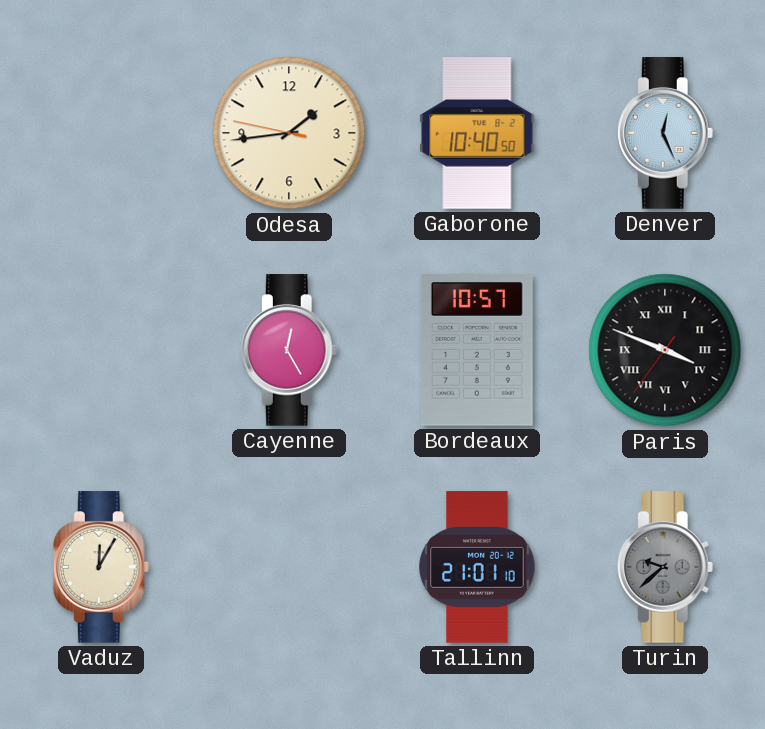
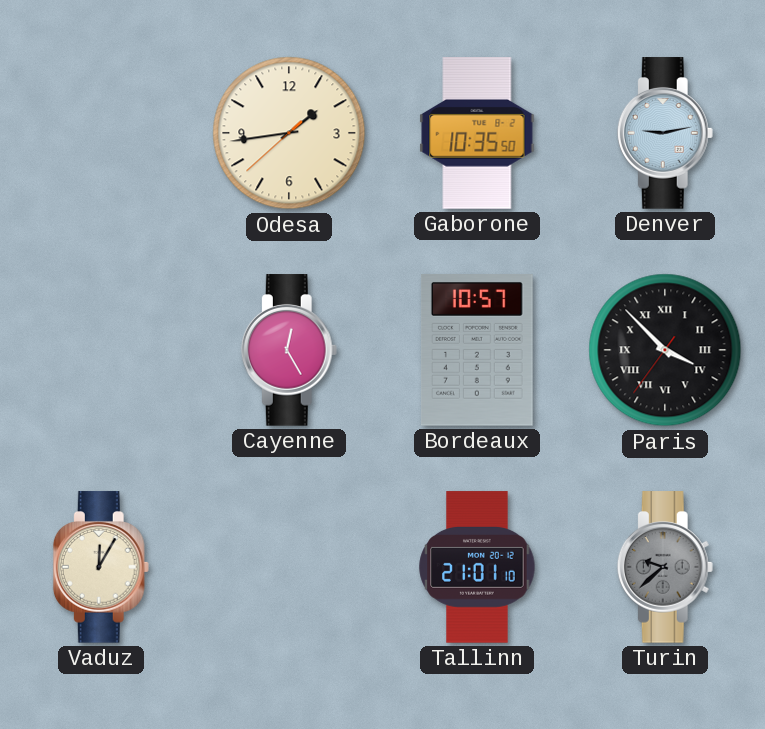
Odesa: 1:43:47 -> 1:43:38 (289, 133)
Gaborone: 10:40 -> 10:35 (477, 133)
Denver: 12:26 -> 9:13 (665, 133)
Paris: 3:48 -> 3:52 (665, 350)
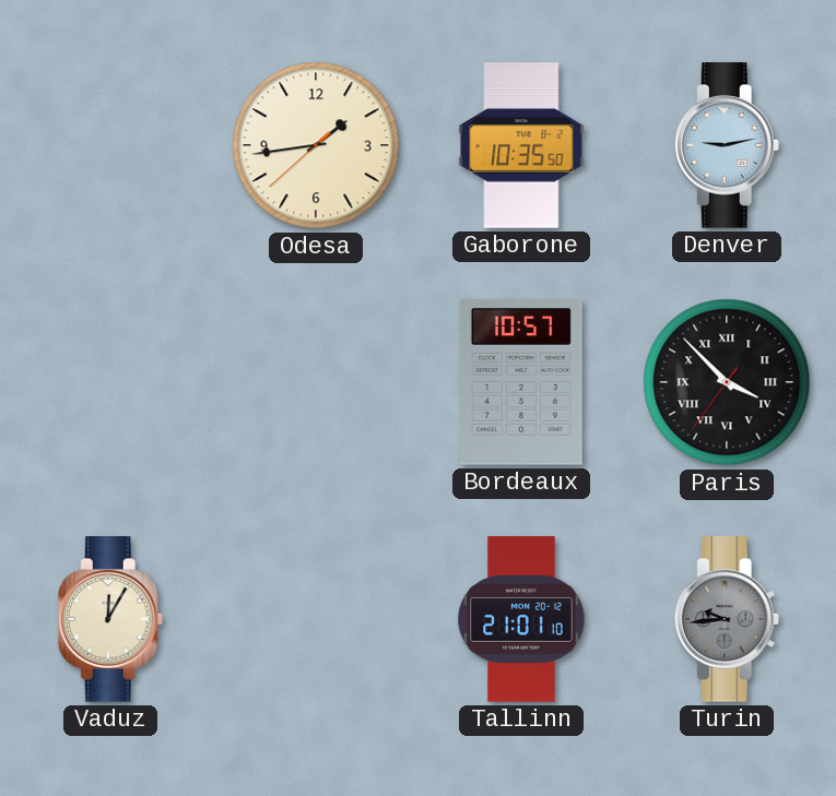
Cayenne: 12:25 -> none (289, 350)
Turin: 9:38 -> 9:44 (727, 619)
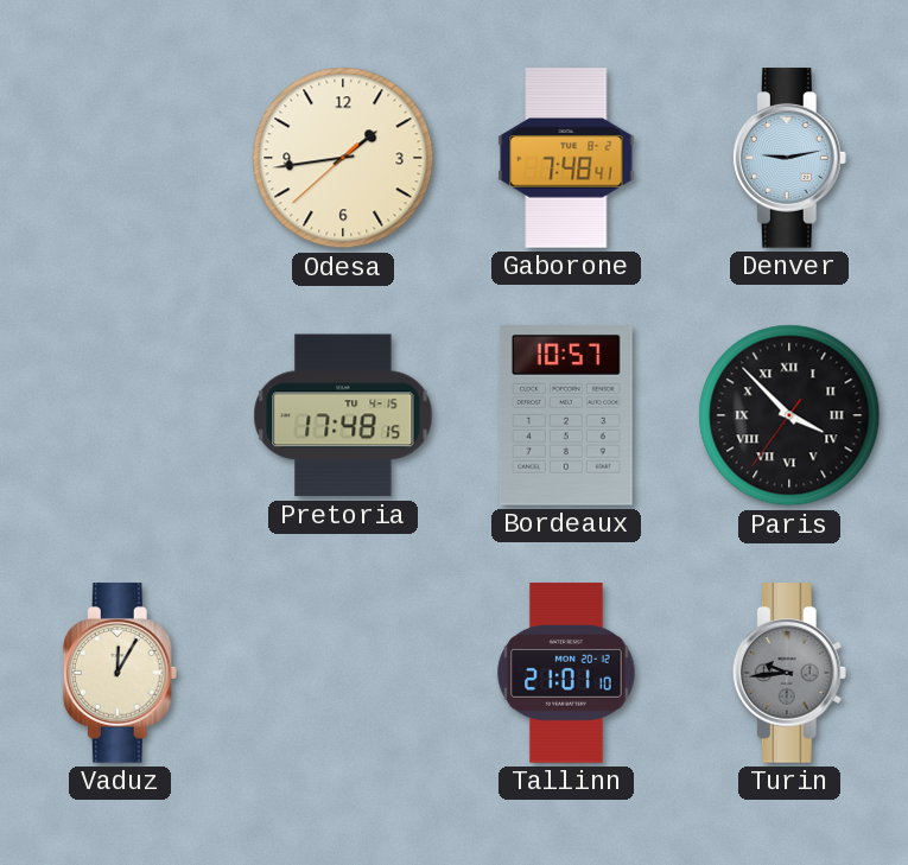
Gaborone: 10:35 -> 7:48 (566, 158)
Pretoria: none -> 17:48 (343, 415)
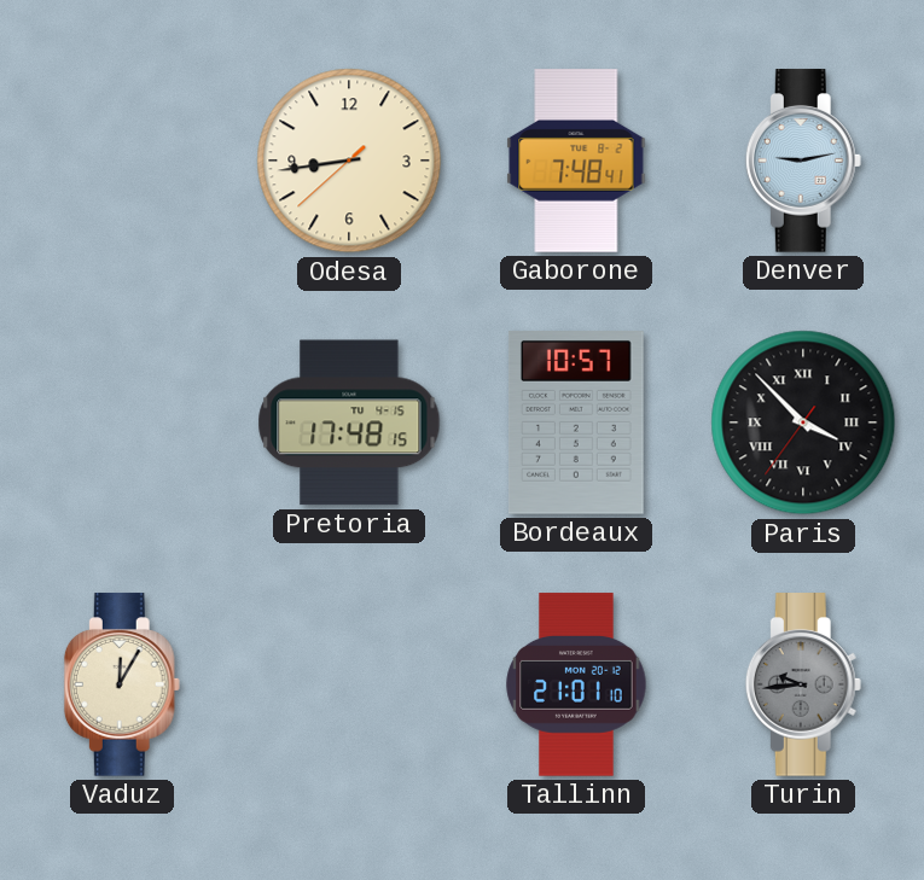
Odesa: 1:43 -> 8:43 (349, 161)
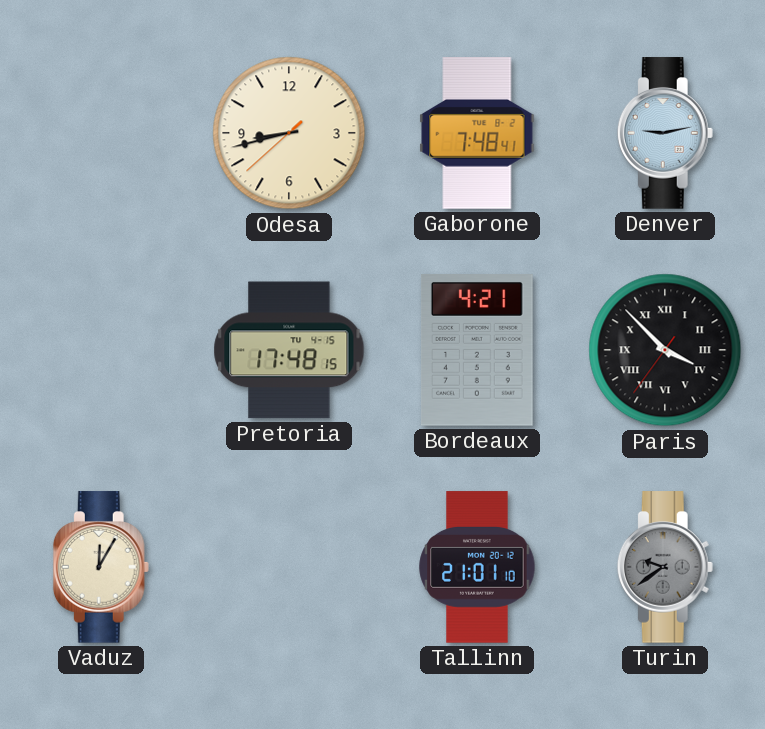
Odesa: 8:43 -> 8:42 (289, 133)
Bordeaux: 10:57 -> 4:21 (477, 350)
Turin: 9:44 -> 9:39 (665, 567)
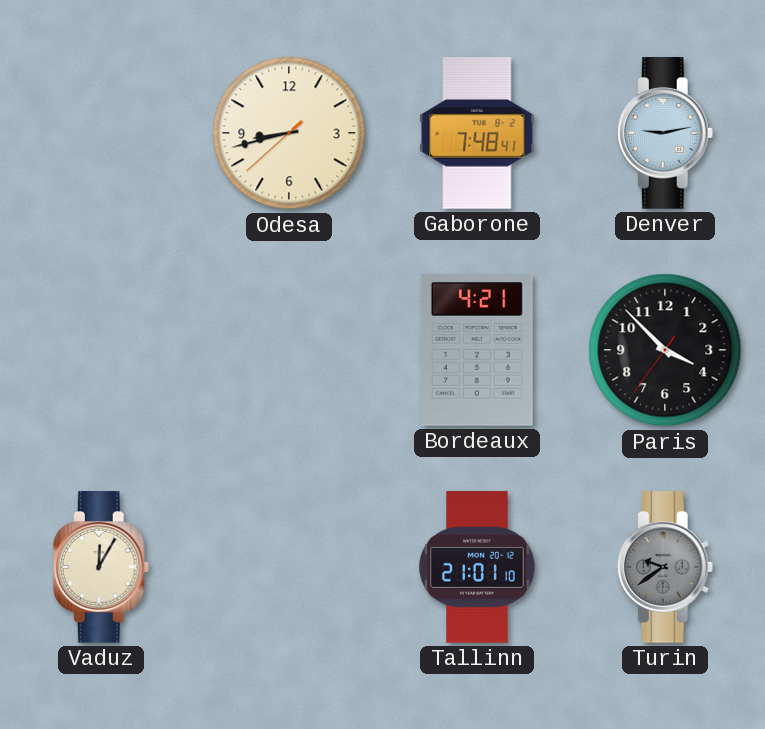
Pretoria: 17:48 -> none (289, 350)
Paris numerals: Roman -> Arabic (665, 350)
